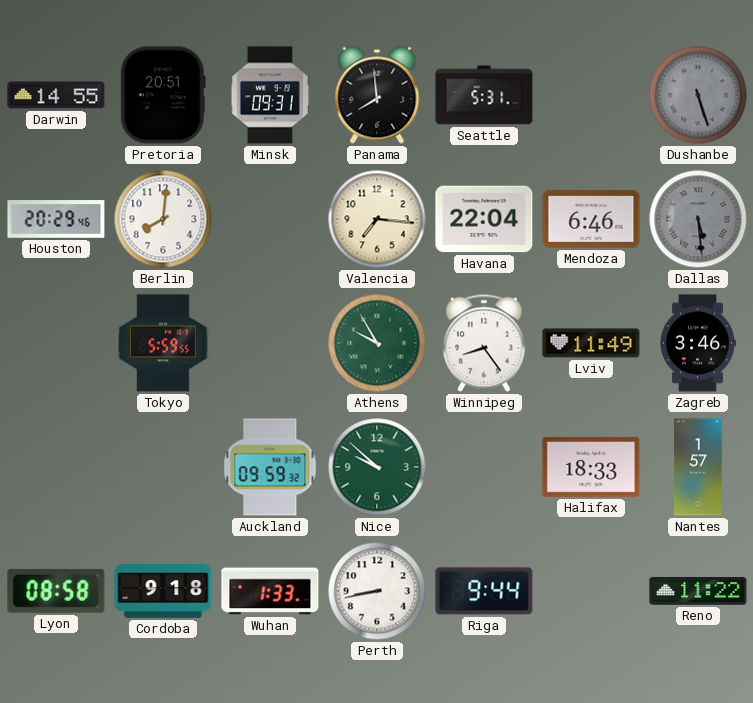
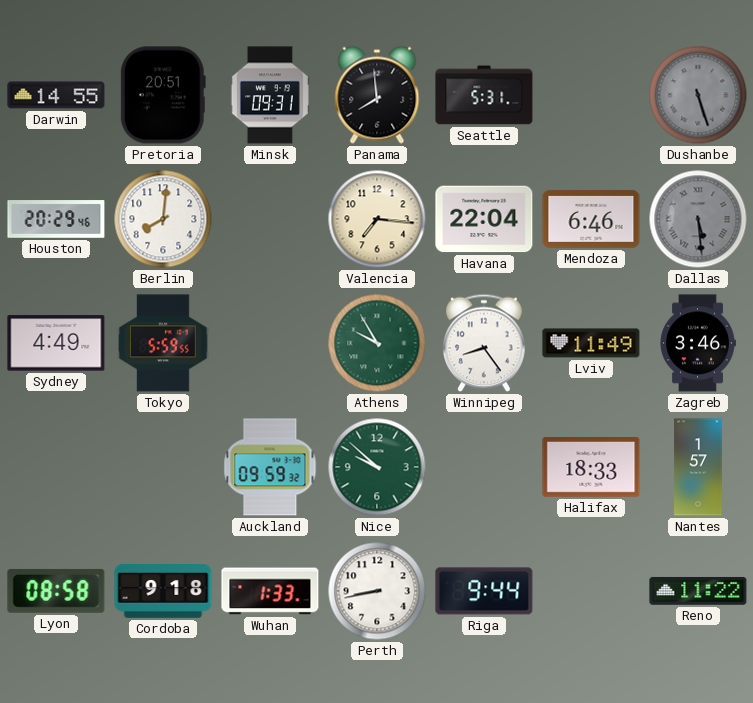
Sydney: none -> 4:49 (56, 343)
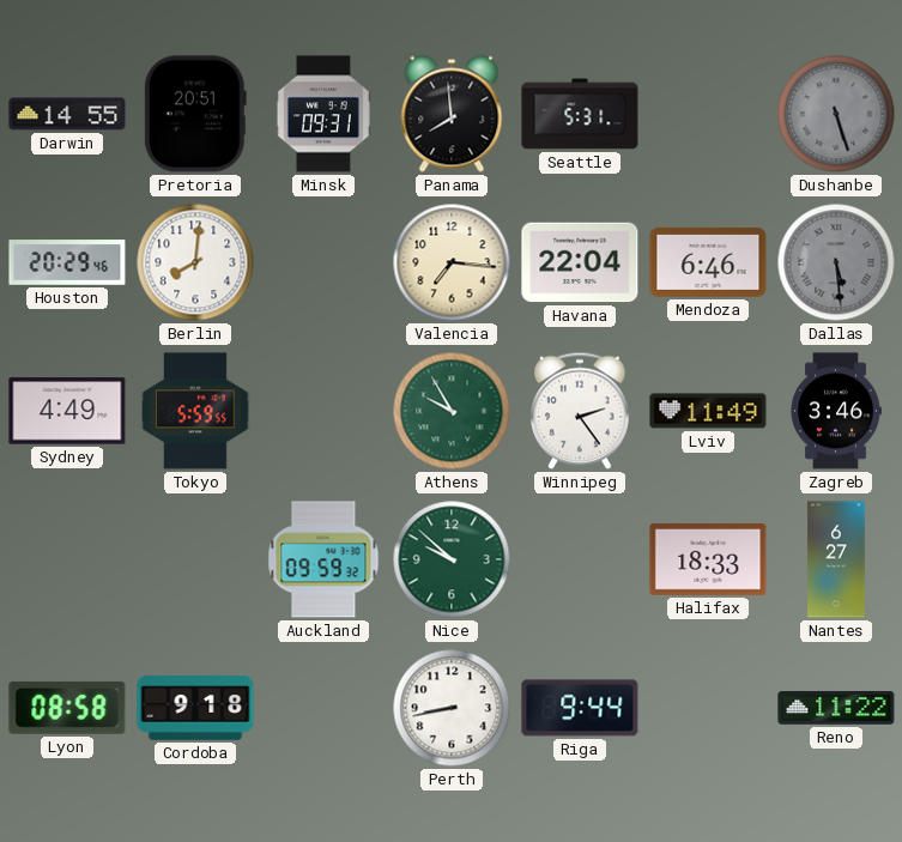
Winnipeg: 8:24 -> 2:24 (580, 411)
Nantes: 1:57 -> 6:27 (836, 559)
Wuhan: 1:33 -> none (270, 591)
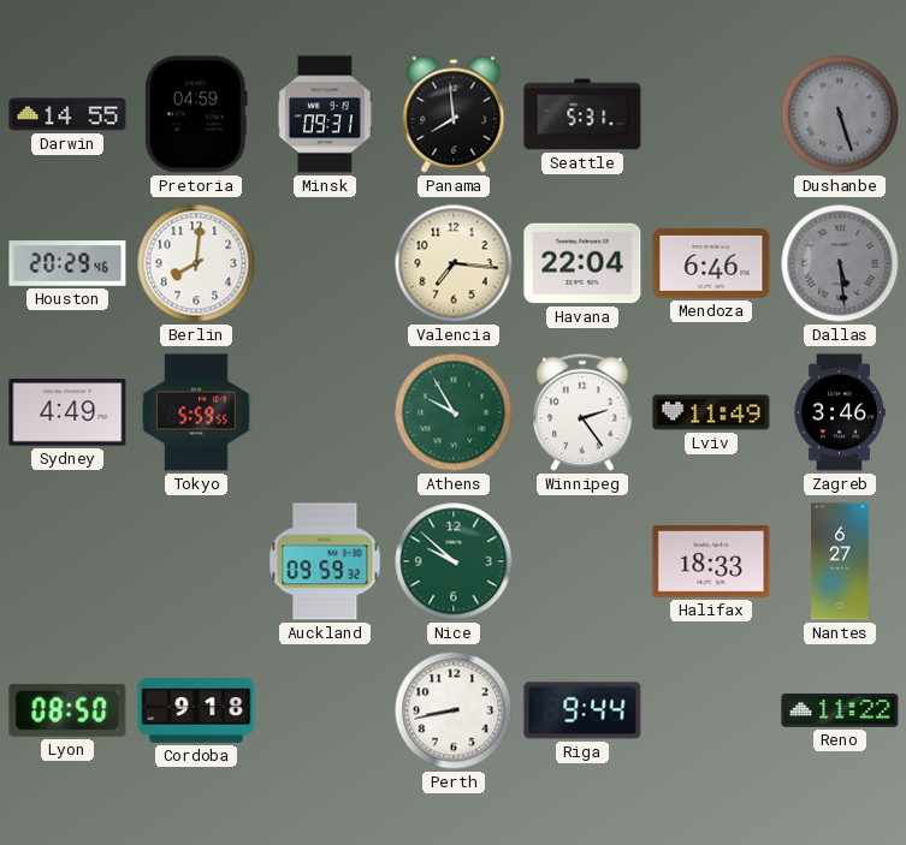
Pretoria: 20:51 -> 04:59 (196, 114)
Lyon: 08:58 -> 08:50 (67, 710)
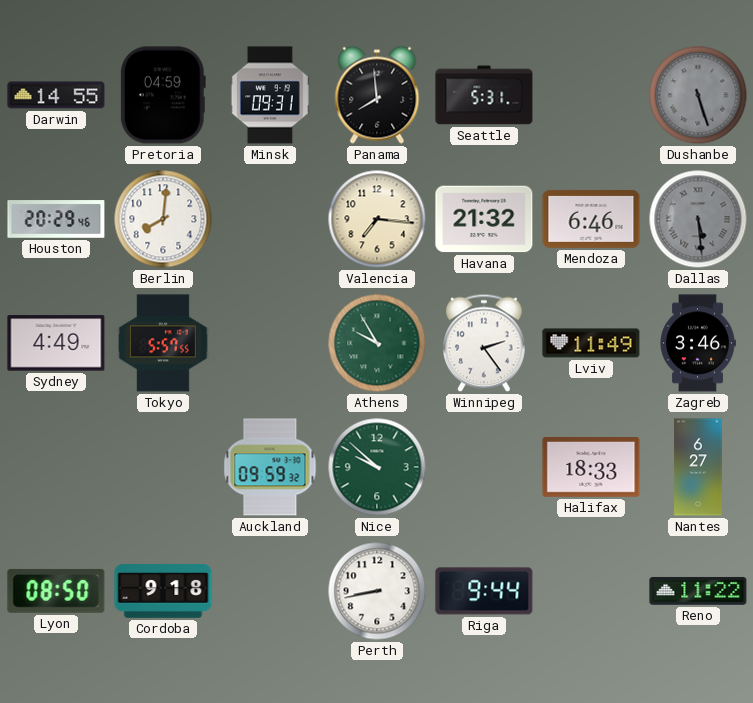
Havana: 22:04 -> 21:32 (484, 219)
Tokyo: 5:59 -> 5:57 (163, 343)
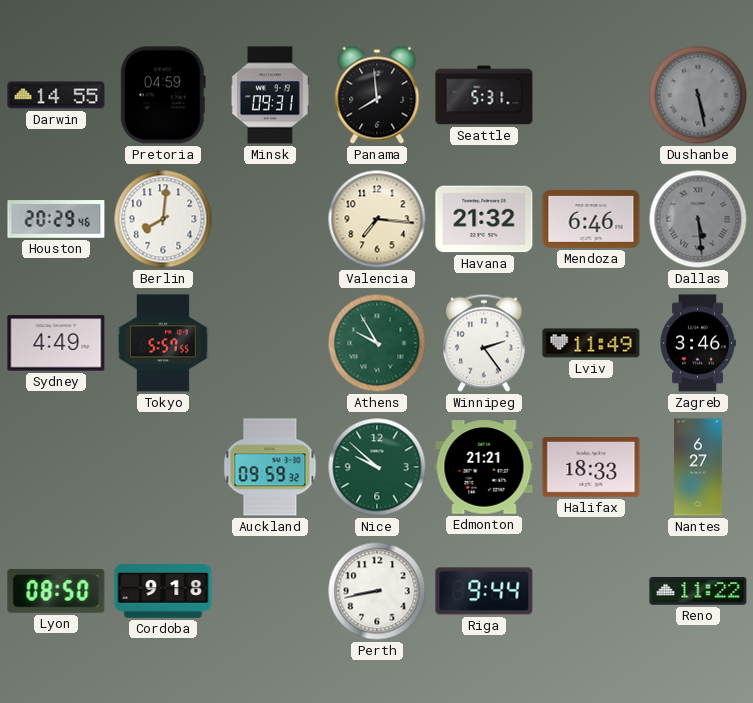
Dushanbe: 5:27 -> 5:28 (698, 95)
Edmonton: none -> 21:21 (484, 467)
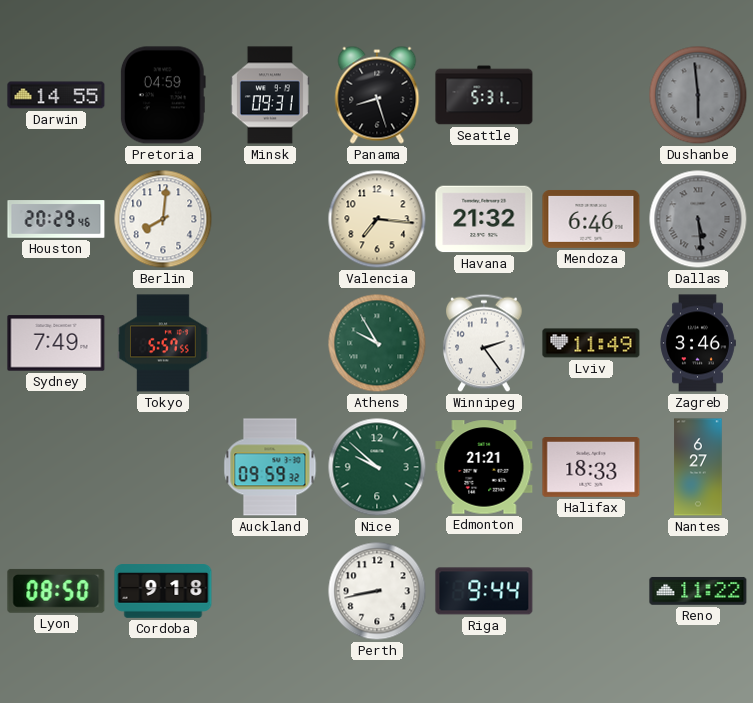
Panama: 7:59 -> 8:27 (377, 95)
Dushanbe: 5:28 -> 5:59 (698, 95)
Sydney: 4:49 -> 7:49 (56, 343)
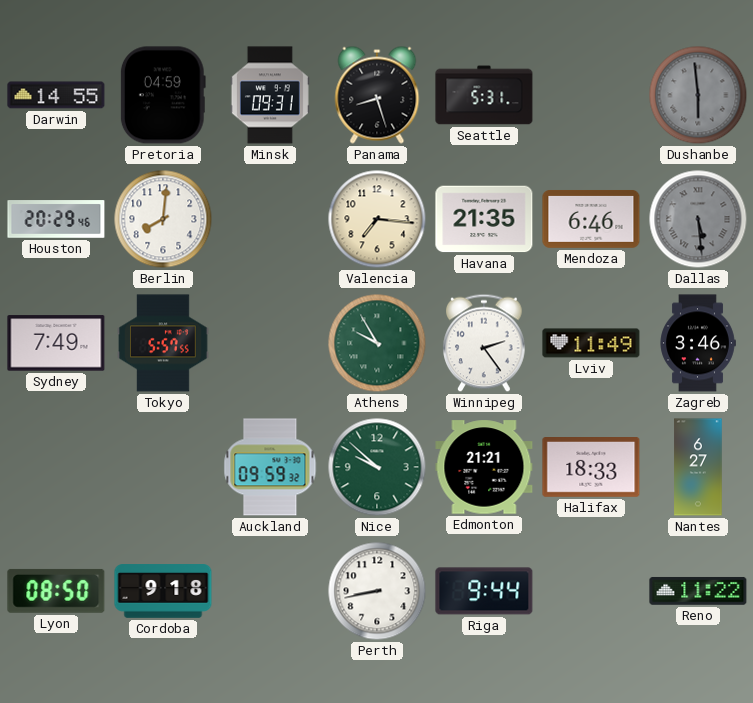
Havana: 21:32 -> 21:35 (484, 219)
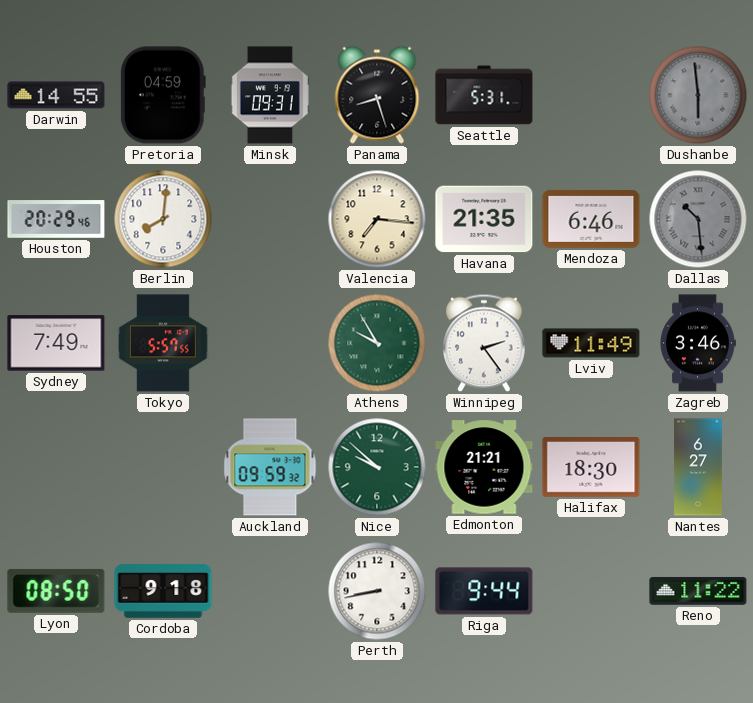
Dallas: 5:29 -> 10:29 (698, 219)
Halifax: 18:33 -> 18:30 (591, 468)
